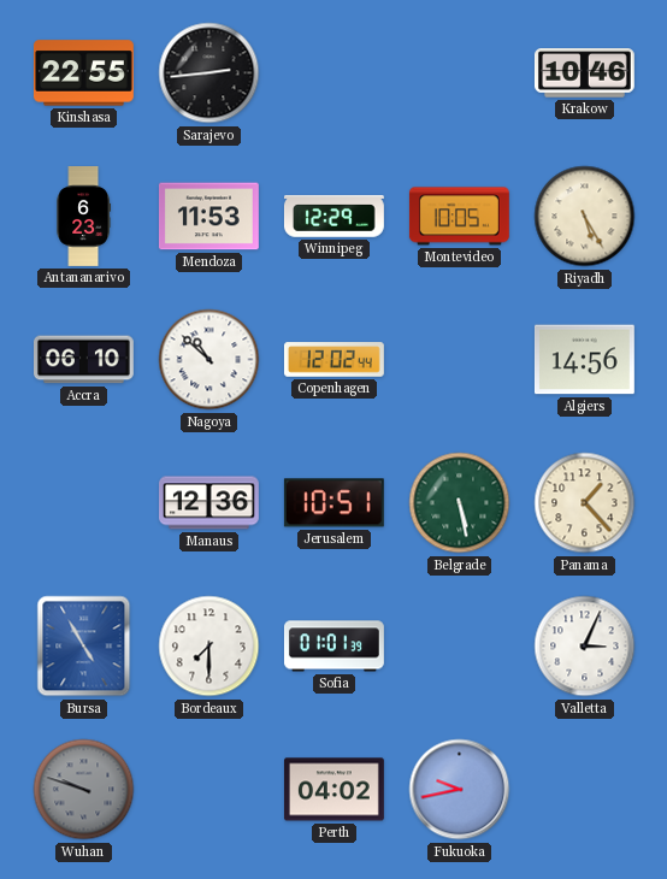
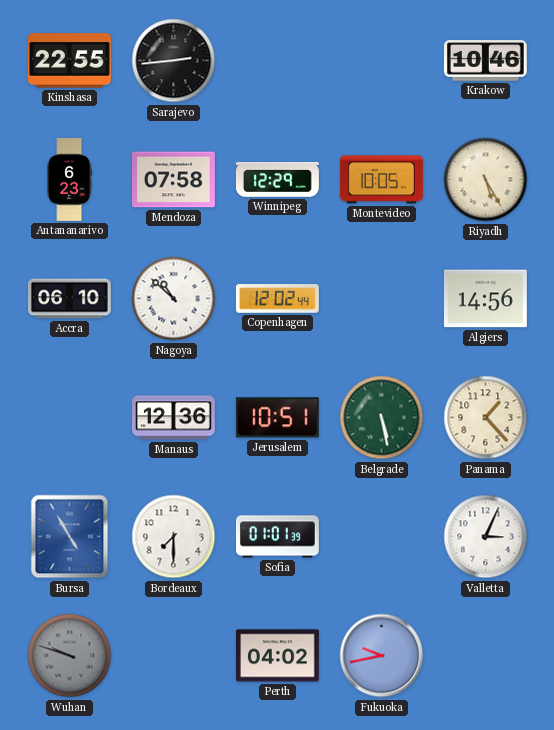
Mendoza: 11:53 -> 07:58 (173, 180)
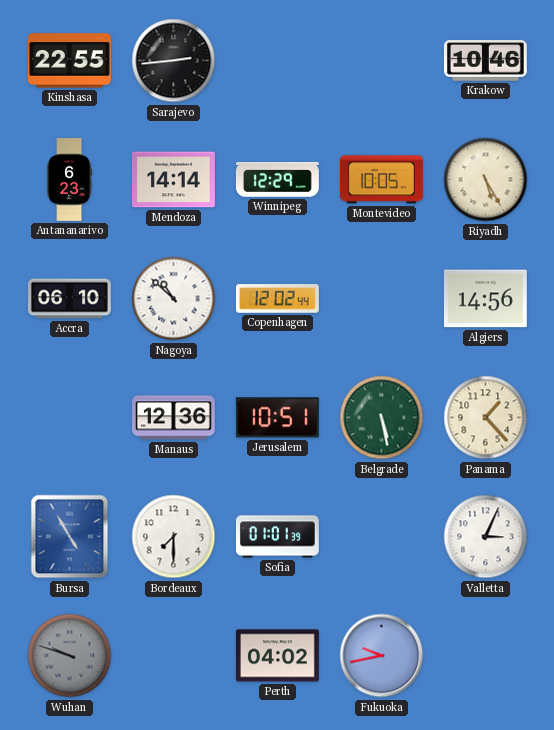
Mendoza: 07:58 -> 14:14 (173, 180)
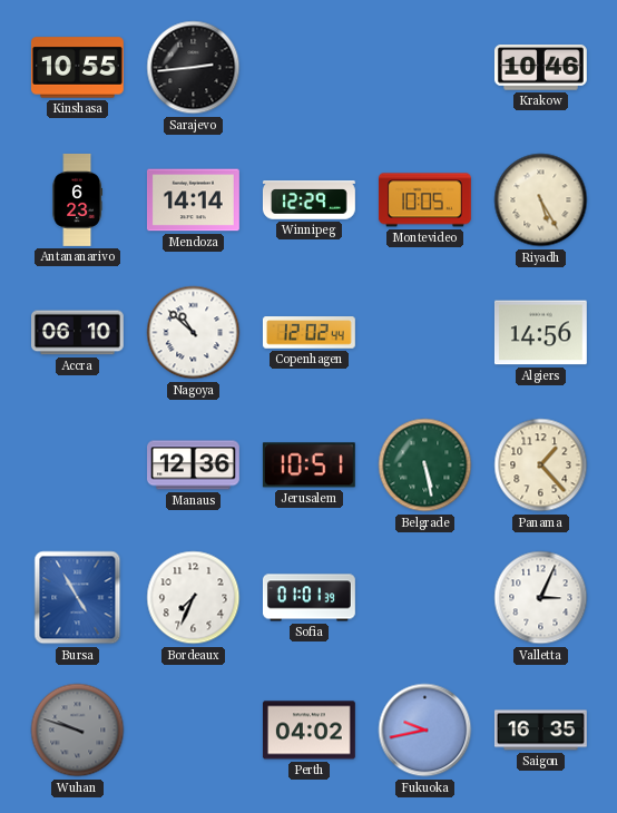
Kinshasa: 22:55 -> 10:55 (77, 68)
Bordeaux: 7:30 -> 7:34 (194, 598)
Saigon: none -> 16:35 (540, 731)
